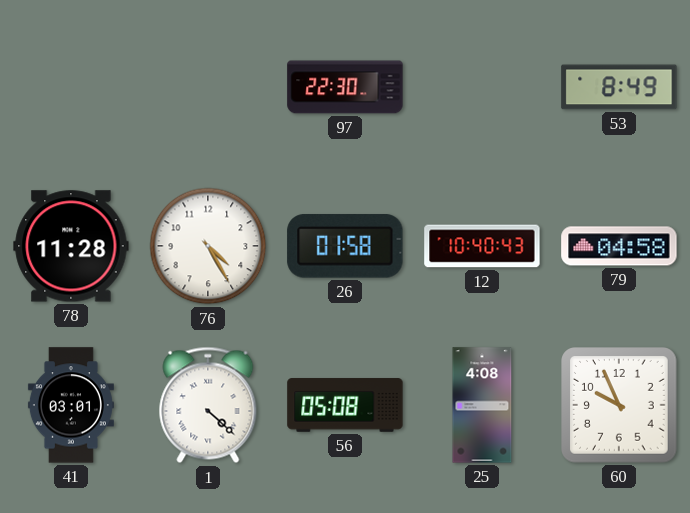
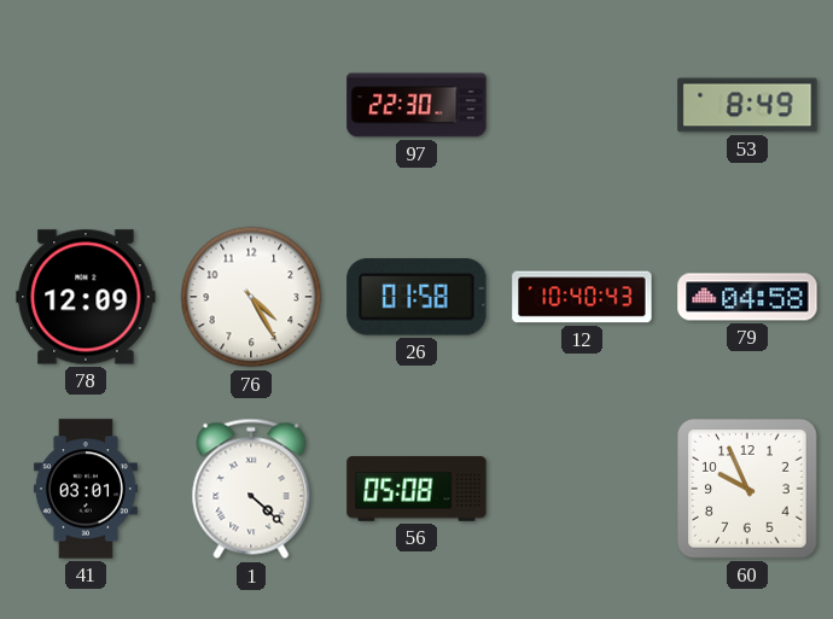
78: 11:28 -> 12:09 (86, 297)
25: 4:08 -> none (482, 405)
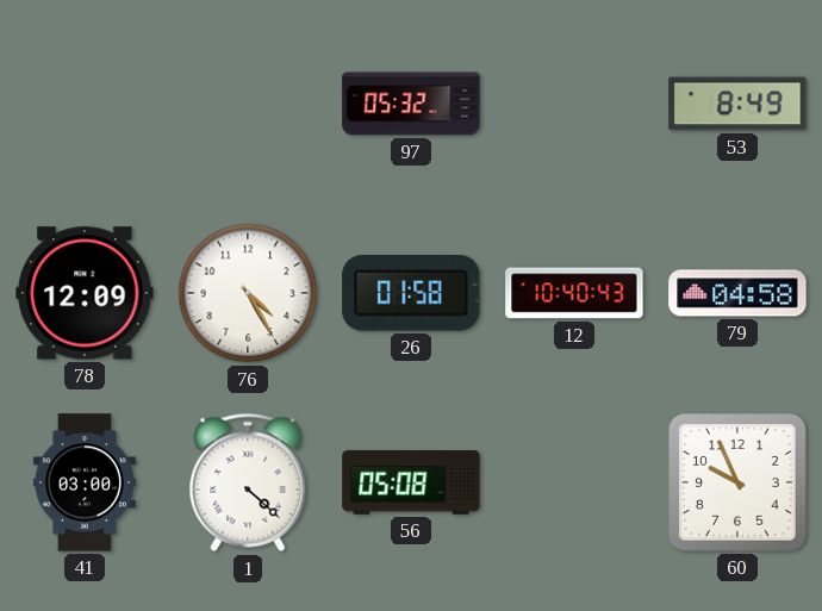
97: 22:30 -> 05:32 (411, 104)
41: 03:01 -> 03:00 (85, 482)
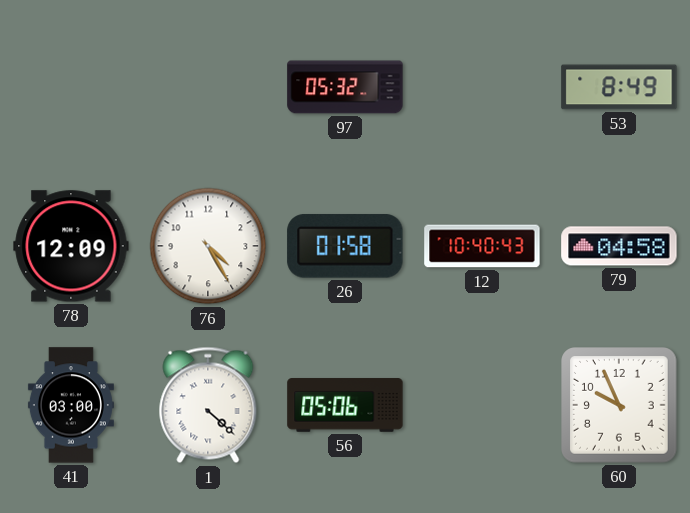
56: 05:08 -> 05:06 (345, 405)
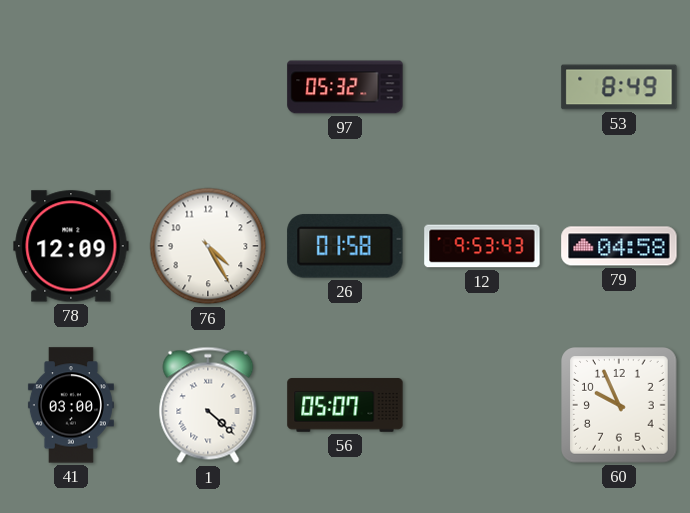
12: 10:40 -> 9:53 (482, 246)
56: 05:06 -> 05:07 (345, 405)
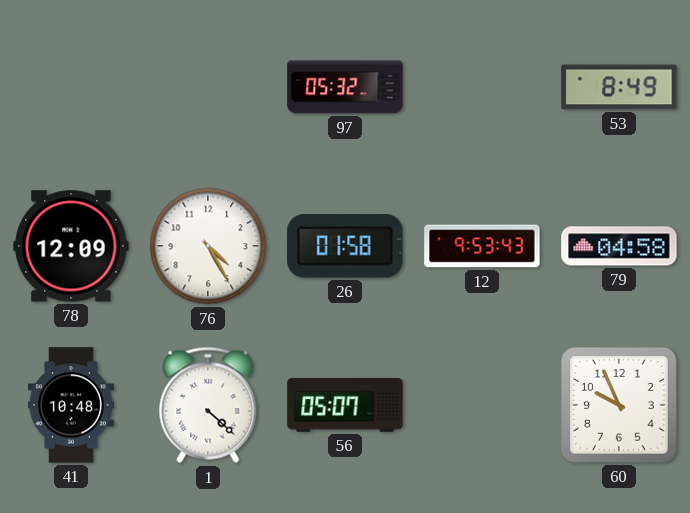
41: 03:00 -> 10:48 (71, 405)
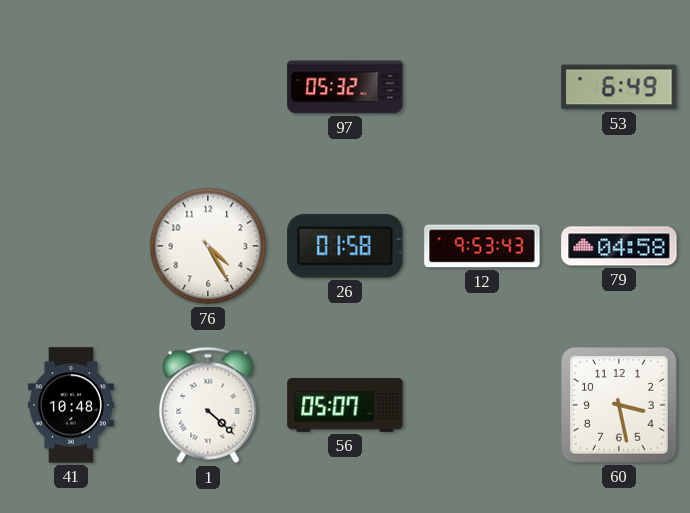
53: 8:49 -> 6:49 (619, 87)
78: 12:09 -> none (71, 246)
60: 9:56 -> 3:28 (619, 405)
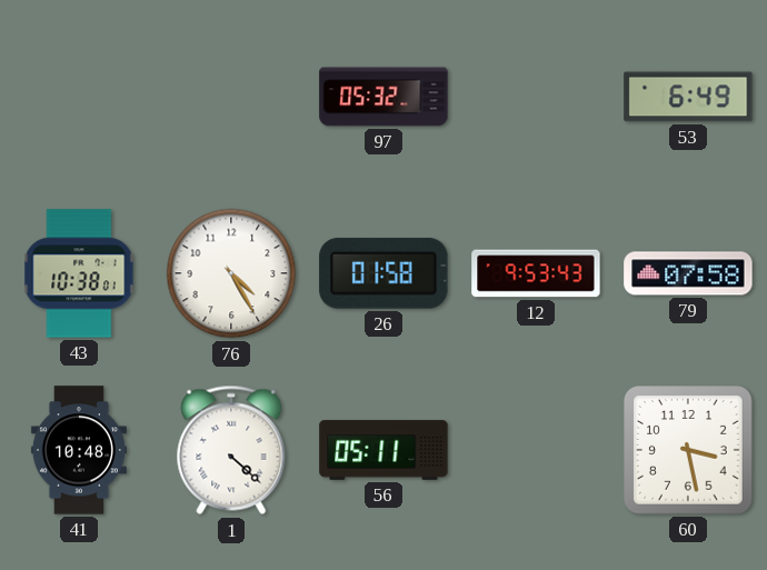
43: none -> 10:38 (79, 273)
79: 04:58 -> 07:58 (688, 273)
56: 05:07 -> 05:11 (384, 450)
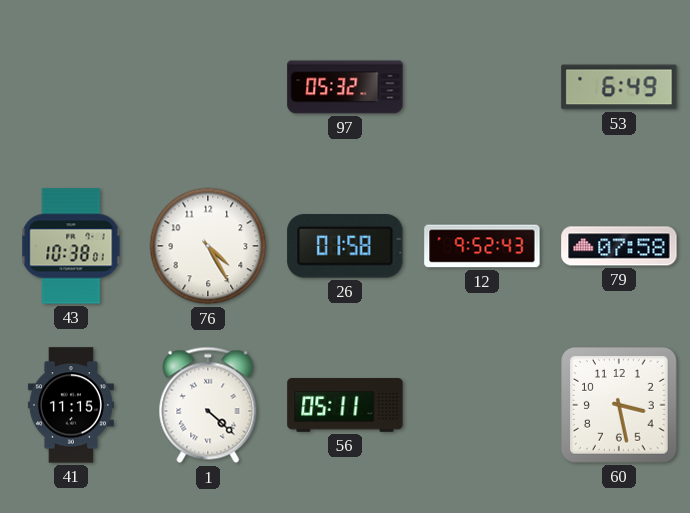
12: 9:53 -> 9:52 (482, 246)
41: 10:48 -> 11:15 (71, 405)
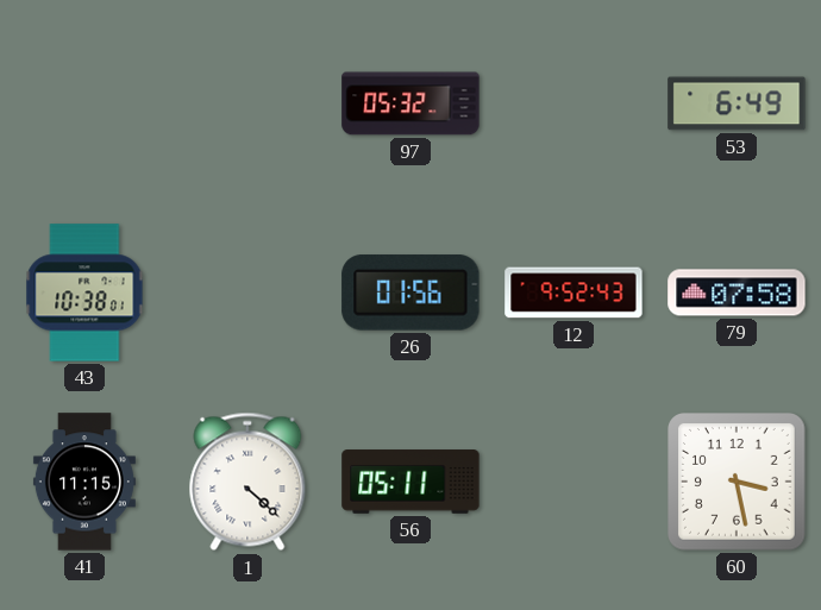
76: 4:25 -> none (208, 246)
26: 01:58 -> 01:56 (411, 293)
